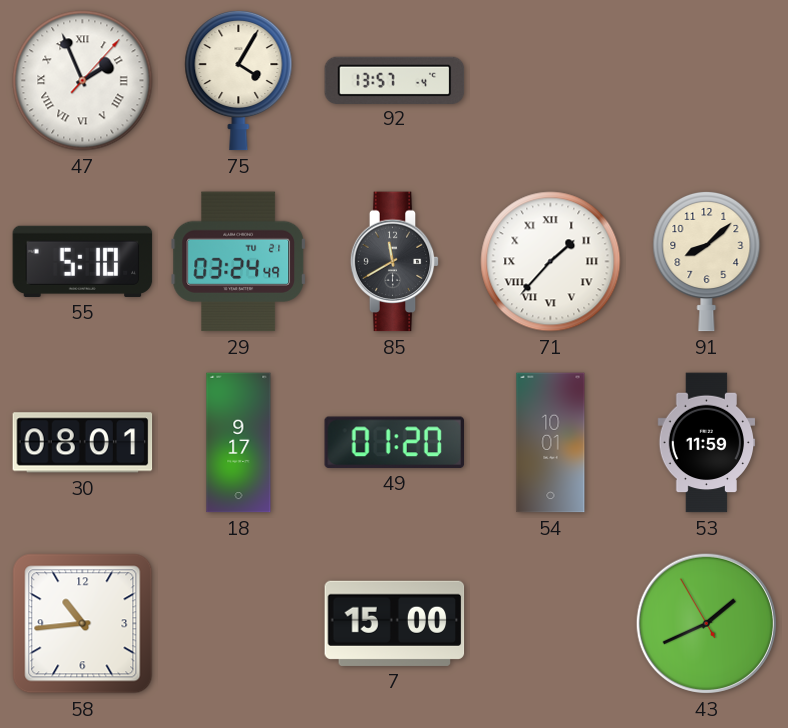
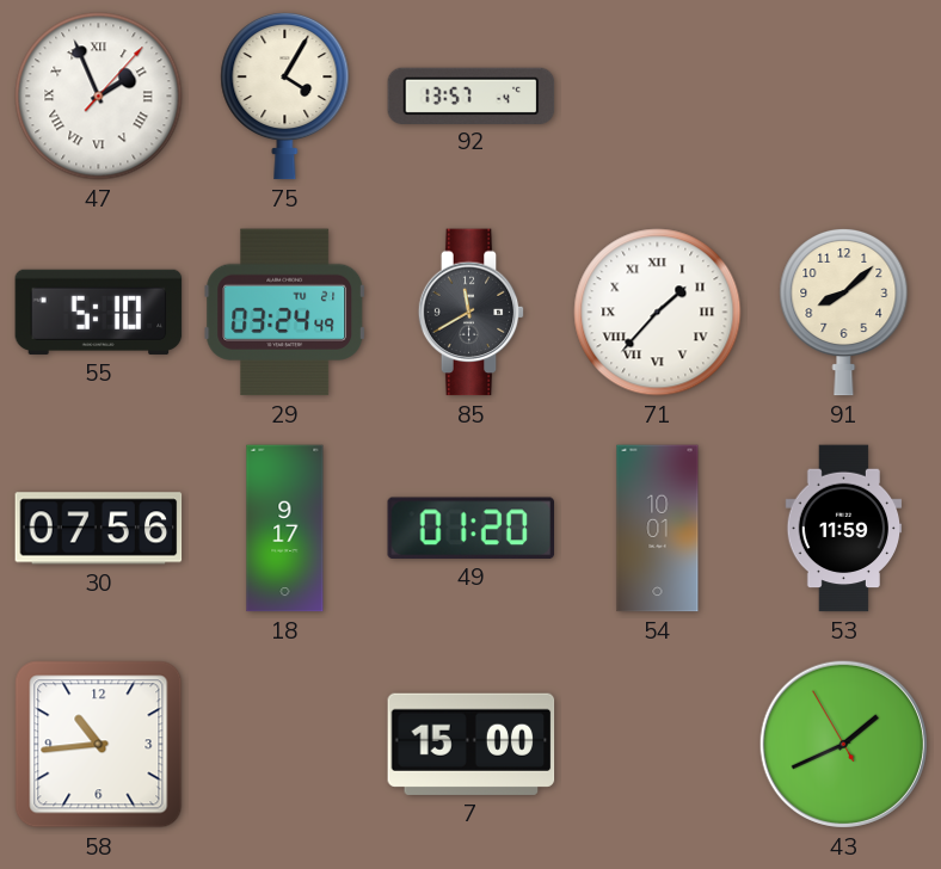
30: 08:01 -> 07:56 (99, 529)
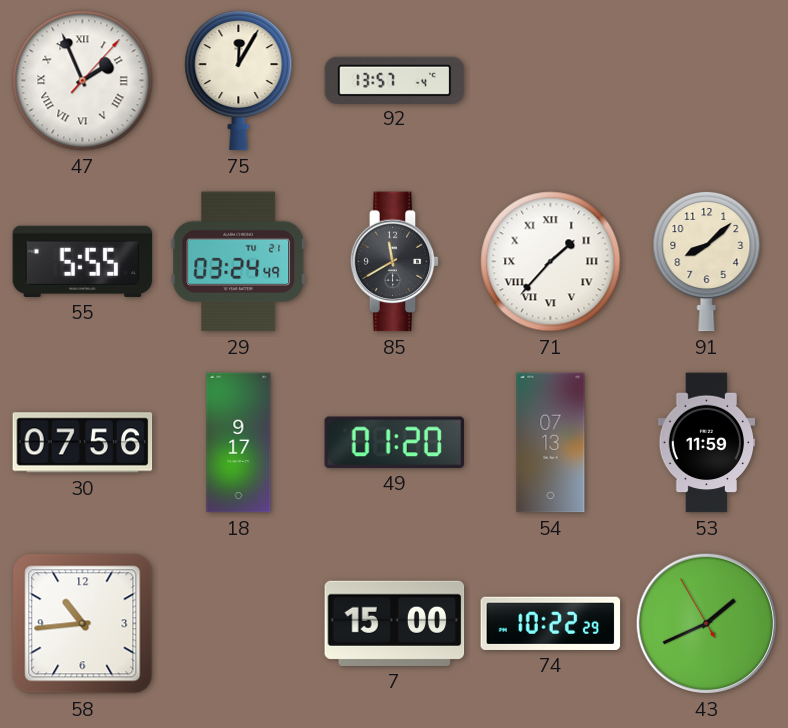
75: 4:05 -> 12:05 (239, 80)
55: 5:10 -> 5:55 (83, 261)
54: 10:01 -> 07:13 (551, 443)
74: none -> 10:22 (551, 623)
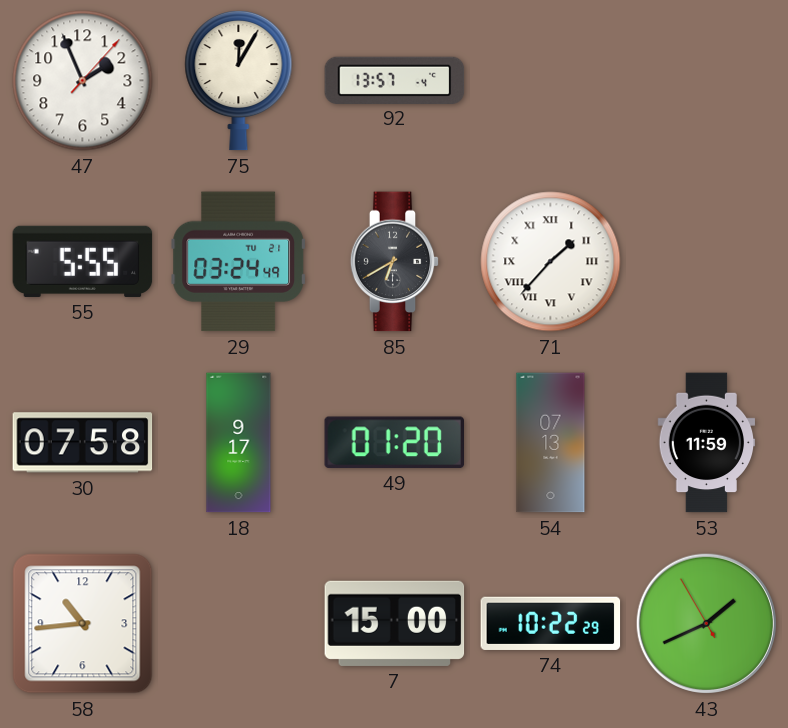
47 numerals: Roman -> Arabic (83, 81)
85: 11:40 -> 6:40 (395, 262)
91: 8:08 -> none (707, 261)
30: 07:56 -> 07:58 (83, 443)
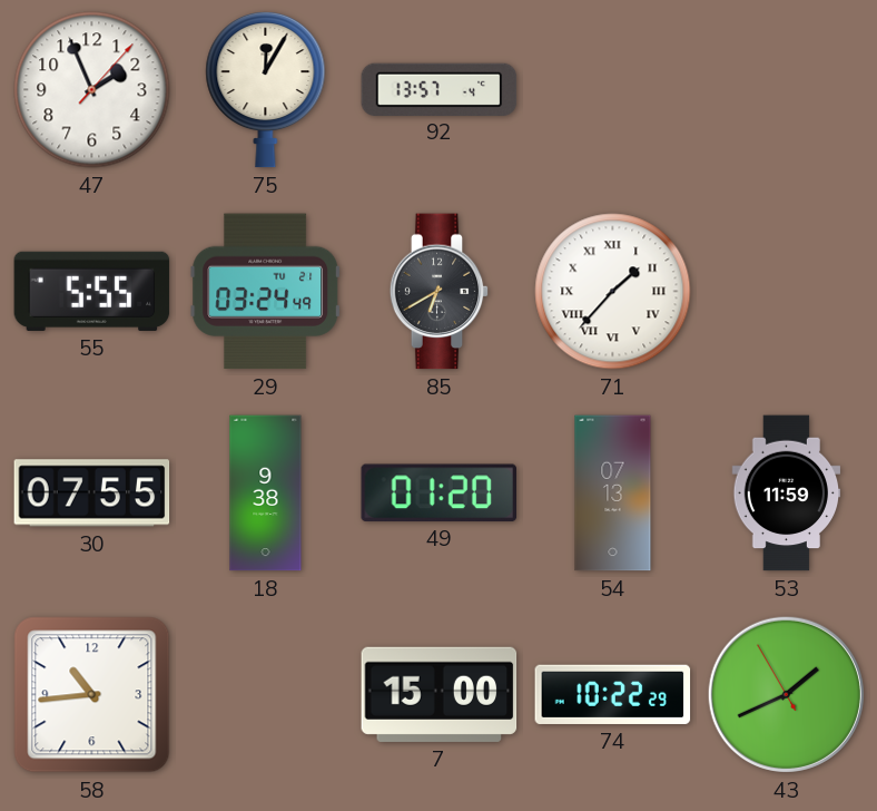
30: 07:58 -> 07:55 (92, 494)
18: 9:17 -> 9:38 (266, 494)
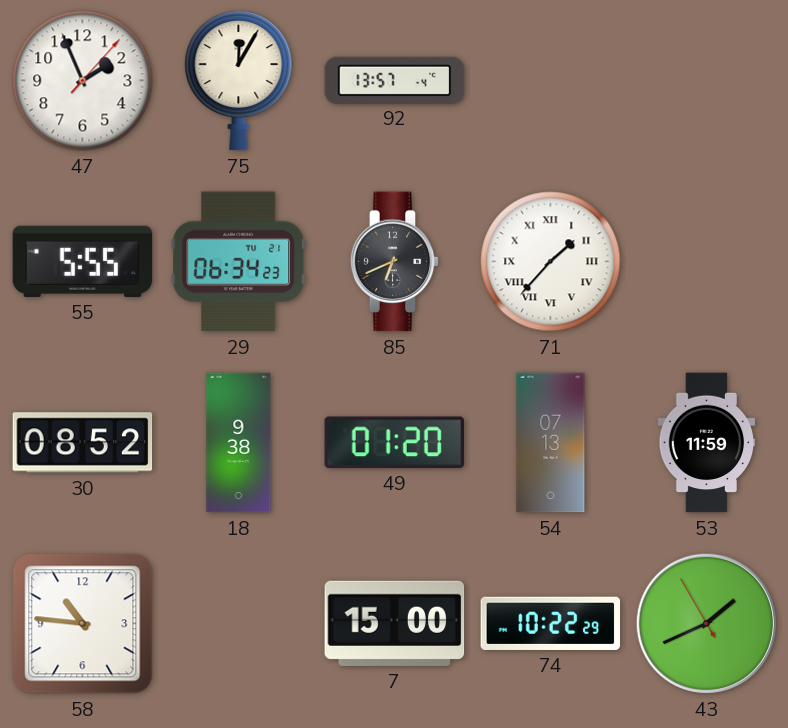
29: 03:24 -> 06:34 (239, 262)
85: 6:40 -> 6:41 (395, 262)
30: 07:55 -> 08:52 (83, 443)
58: 10:44 -> 10:46 (83, 624)
